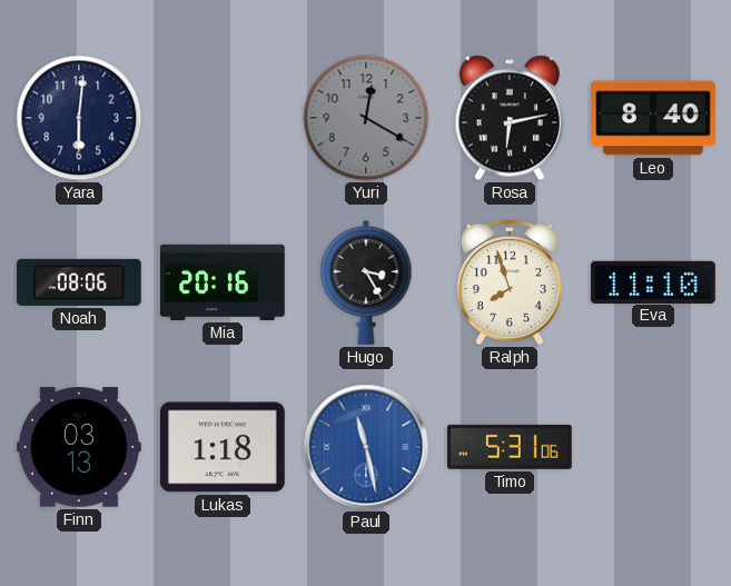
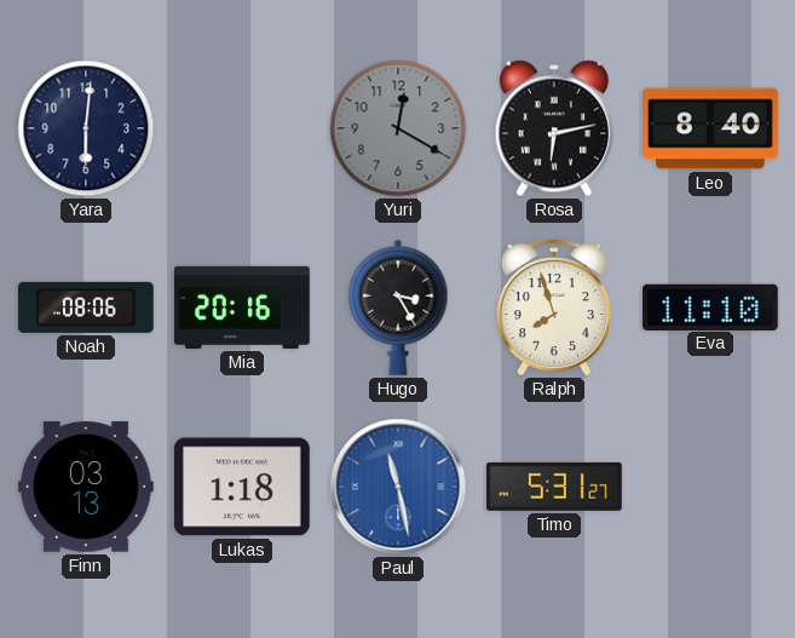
Timo: 5:31:06 -> 5:31:27 (554, 487)
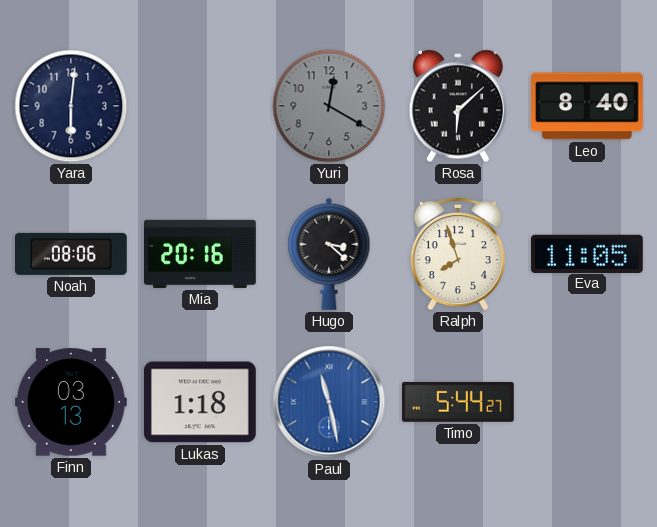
Rosa: 6:13 -> 6:08 (458, 106)
Hugo: 3:25 -> 3:22 (329, 254)
Eva: 11:10 -> 11:05 (587, 253)
Timo: 5:31 -> 5:44 (458, 402)
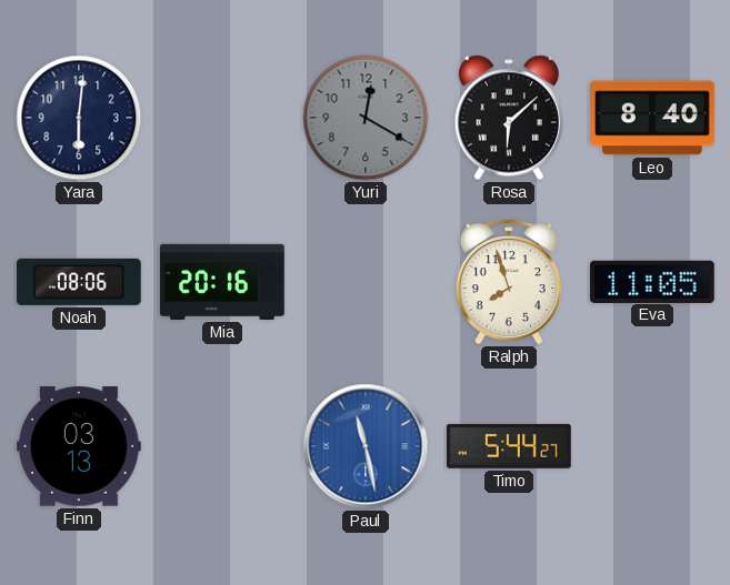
Hugo: 3:22 -> none (329, 254)
Lukas: 1:18 -> none (200, 402)
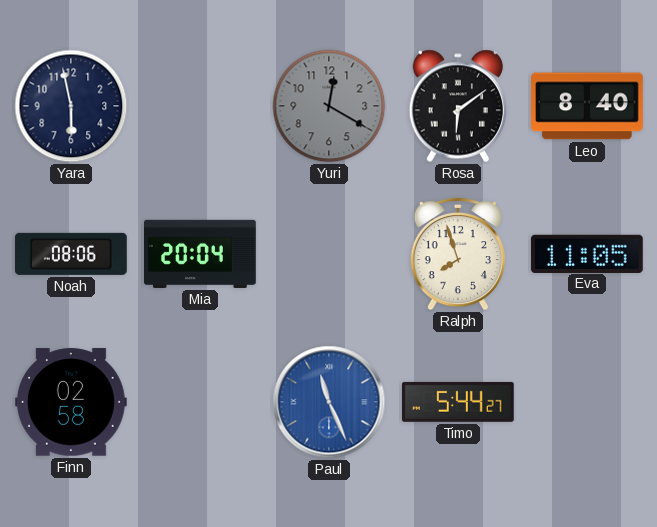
Yara: 6:01 -> 5:58 (71, 106)
Rosa: 6:08 -> 6:09 (458, 106)
Mia: 20:16 -> 20:04 (201, 254)
Finn: 03:13 -> 02:58 (72, 402)
Paul: 11:28 -> 11:26 (329, 402)
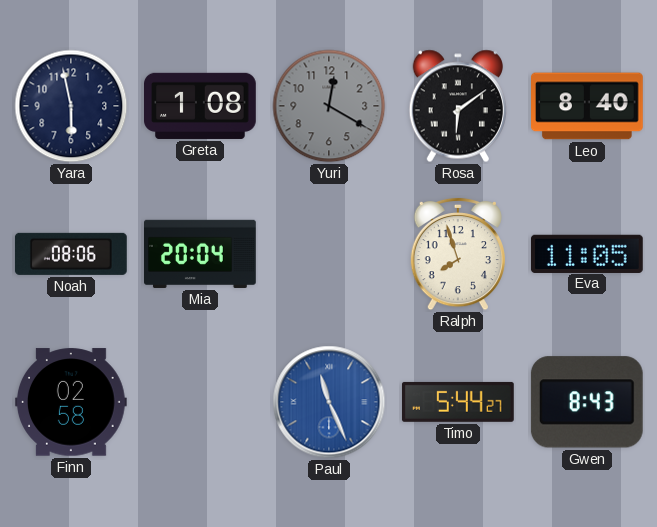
Greta: none -> 1:08 (201, 106)
Gwen: none -> 8:43 (587, 402)
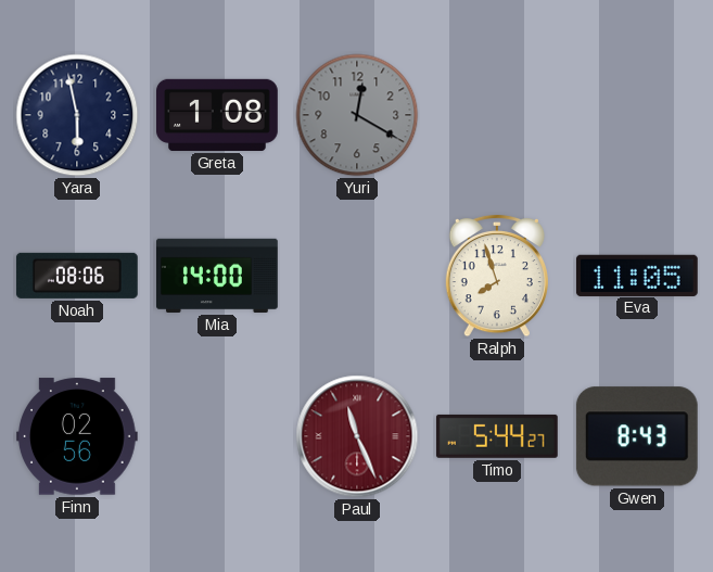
Rosa: 6:09 -> none (458, 106)
Leo: 8:40 -> none (588, 106)
Mia: 20:04 -> 14:00 (218, 276)
Finn: 02:58 -> 02:56 (78, 436)
Paul dial: blue -> burgundy (357, 436)
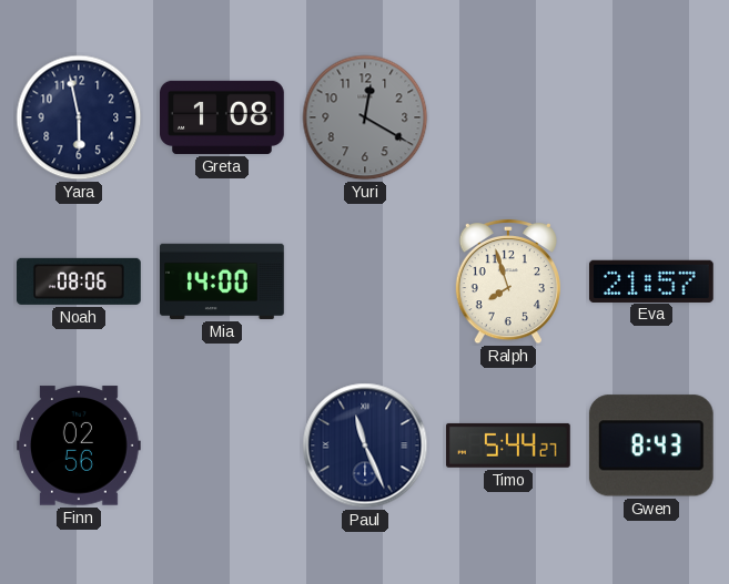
Eva: 11:05 -> 21:57 (651, 280)
Paul dial: burgundy -> navy (365, 445)
